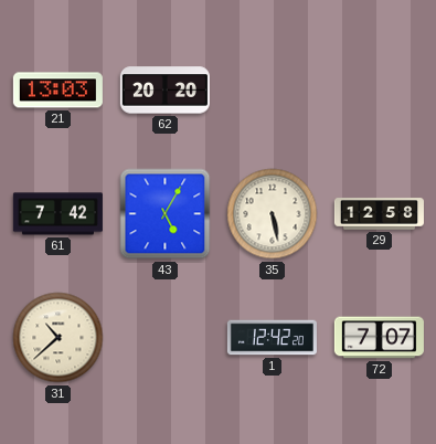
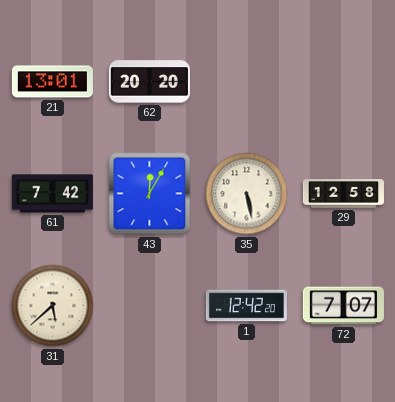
21: 13:03 -> 13:01 (52, 82)
43: 5:05 -> 12:05 (150, 194)
31: 10:38 -> 5:38 (53, 306)
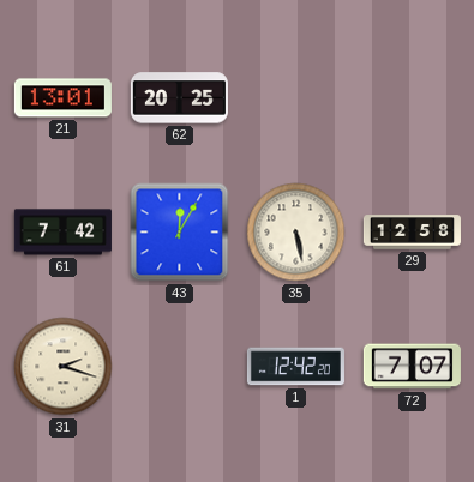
62: 20:20 -> 20:25 (179, 98)
31: 5:38 -> 2:18 (64, 367)
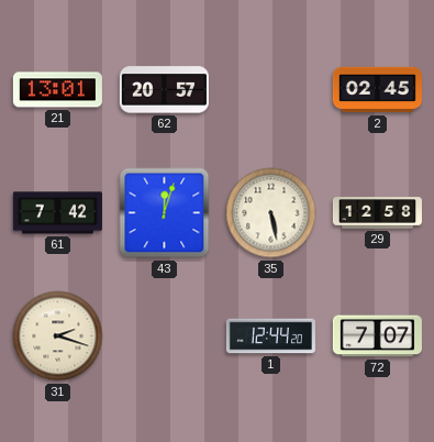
62: 20:25 -> 20:57 (164, 90)
2: none -> 02:45 (377, 90)
43: 12:05 -> 12:03 (165, 213)
1: 12:42 -> 12:44 (270, 336)
